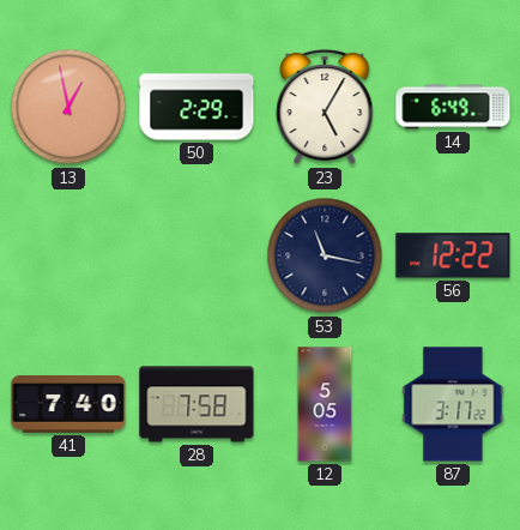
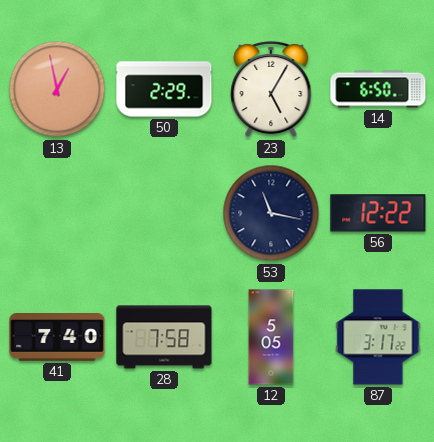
14: 6:49 -> 6:50 (378, 89)
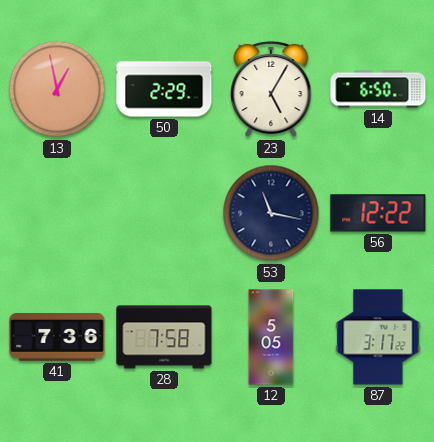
41: 7:40 -> 7:36 (57, 338)
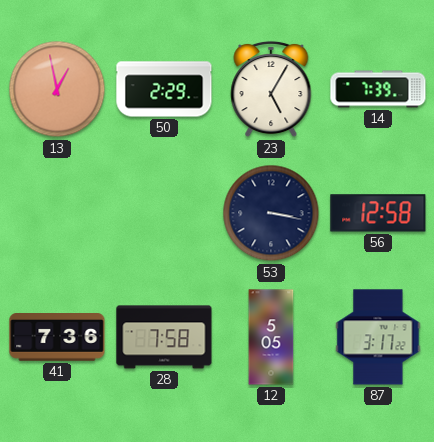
14: 6:50 -> 7:39 (378, 89)
53: 11:17 -> 3:17 (271, 213)
56: 12:22 -> 12:58 (378, 213)
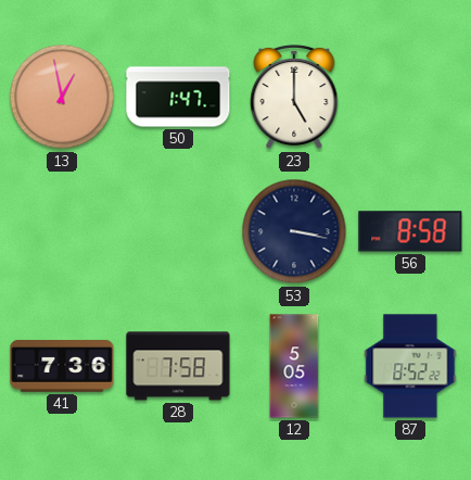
50: 2:29 -> 1:47 (178, 97)
23: 5:05 -> 5:00 (294, 97)
14: 7:39 -> none (378, 89)
56: 12:58 -> 8:58 (410, 231)
87: 3:17 -> 8:52 (410, 366)
